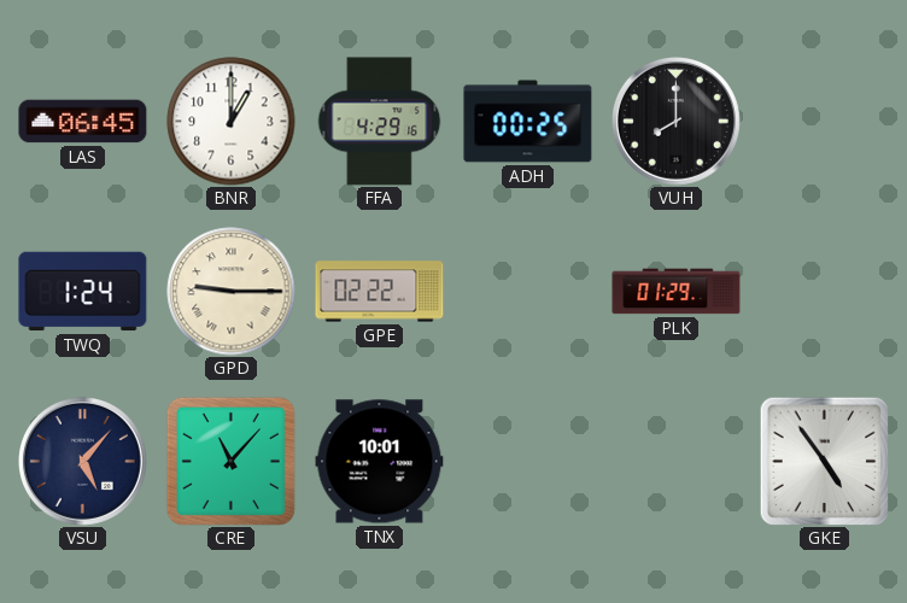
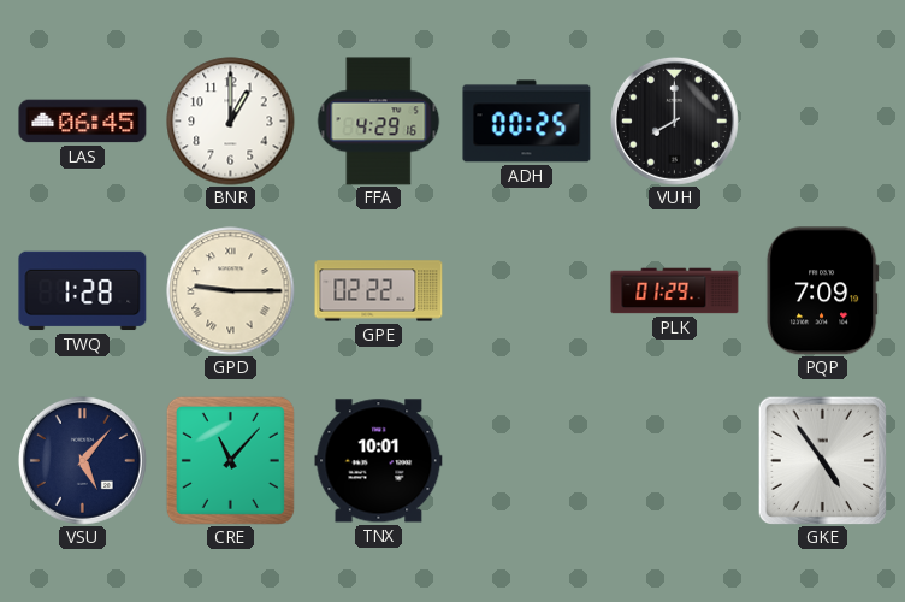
TWQ: 1:24 -> 1:28 (83, 291)
PQP: none -> 7:09 (822, 291)
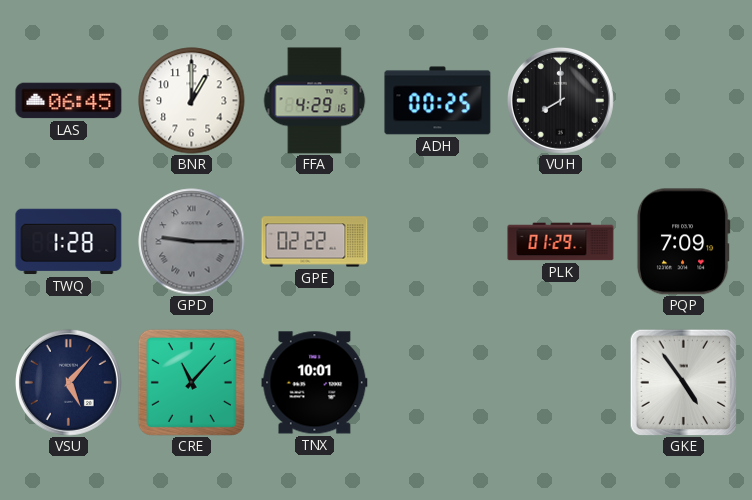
GPD dial: cream -> grey (192, 242)
